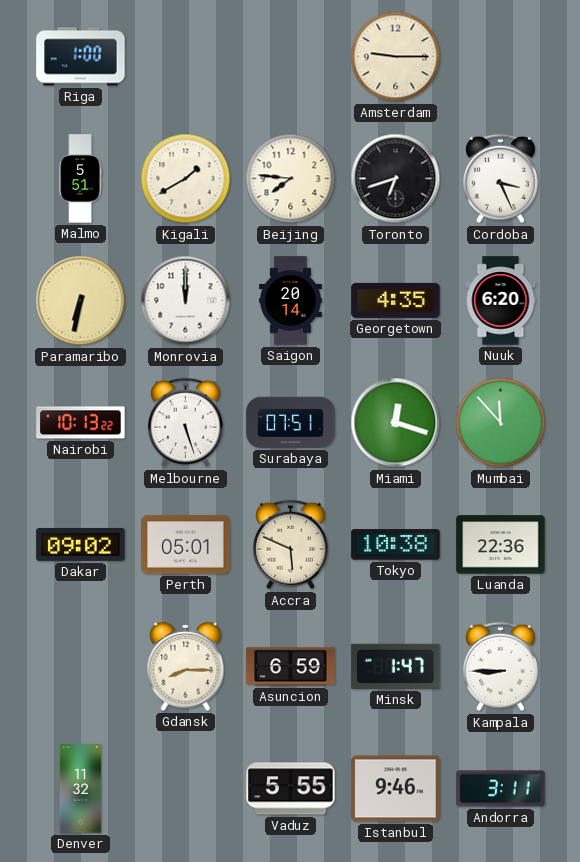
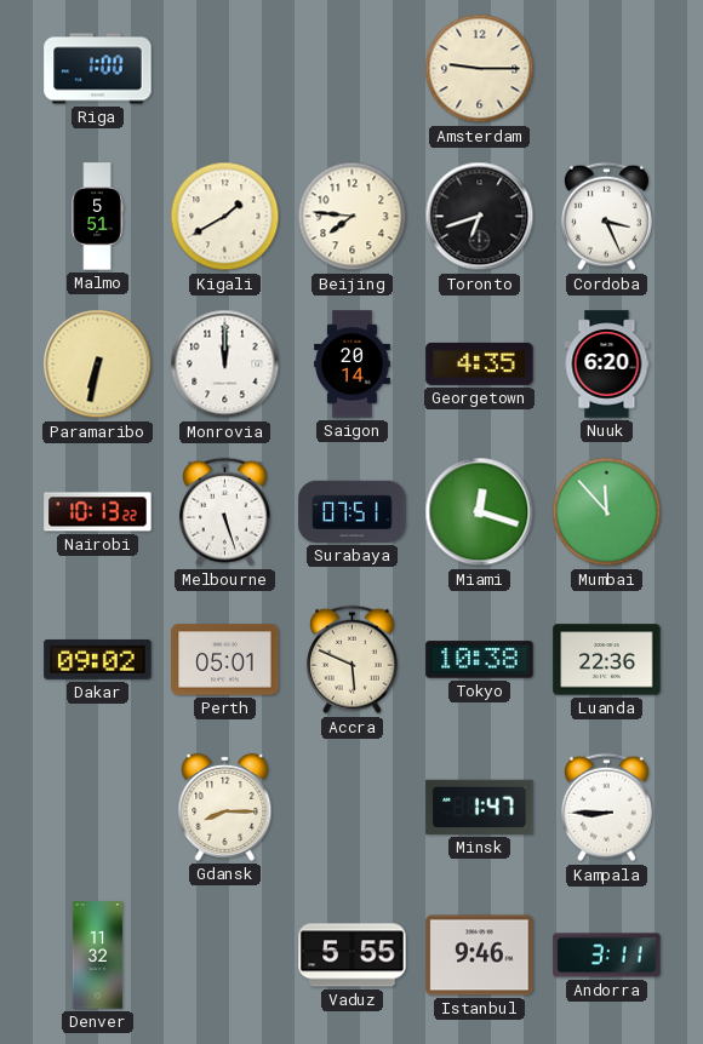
Asuncion: 6:59 -> none (291, 667)
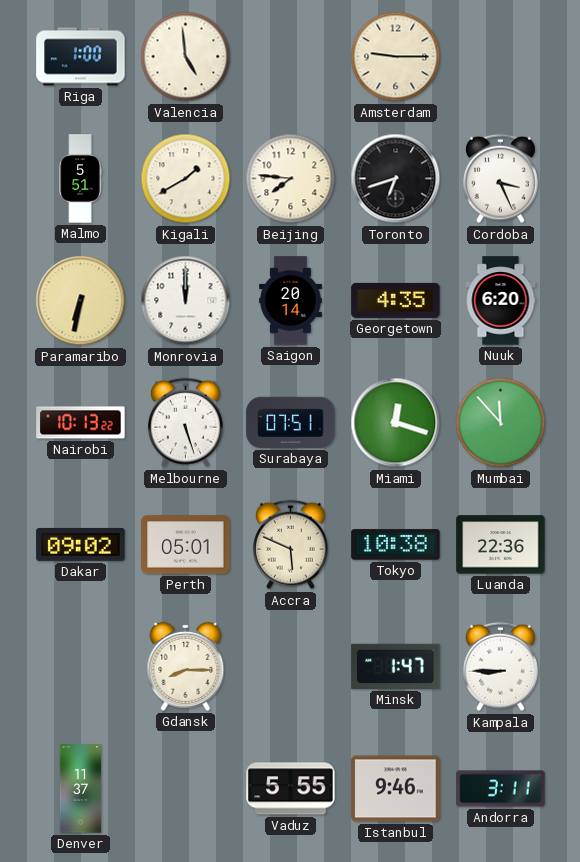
Valencia: none -> 4:59 (186, 57)
Denver: 11:32 -> 11:37 (81, 789)
